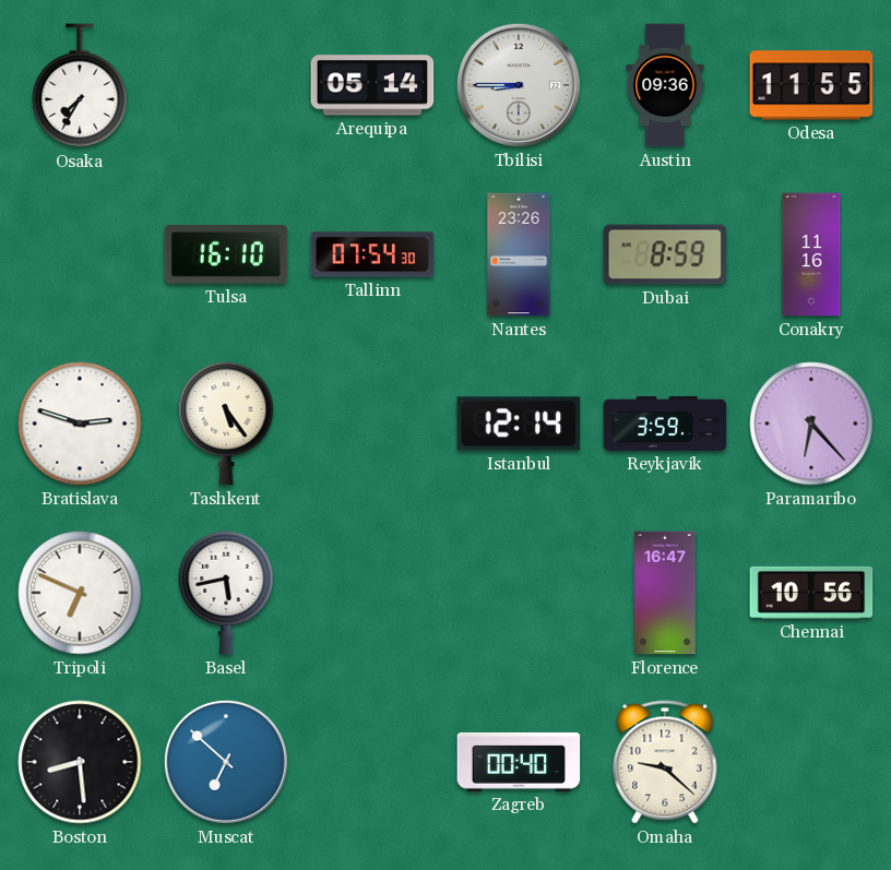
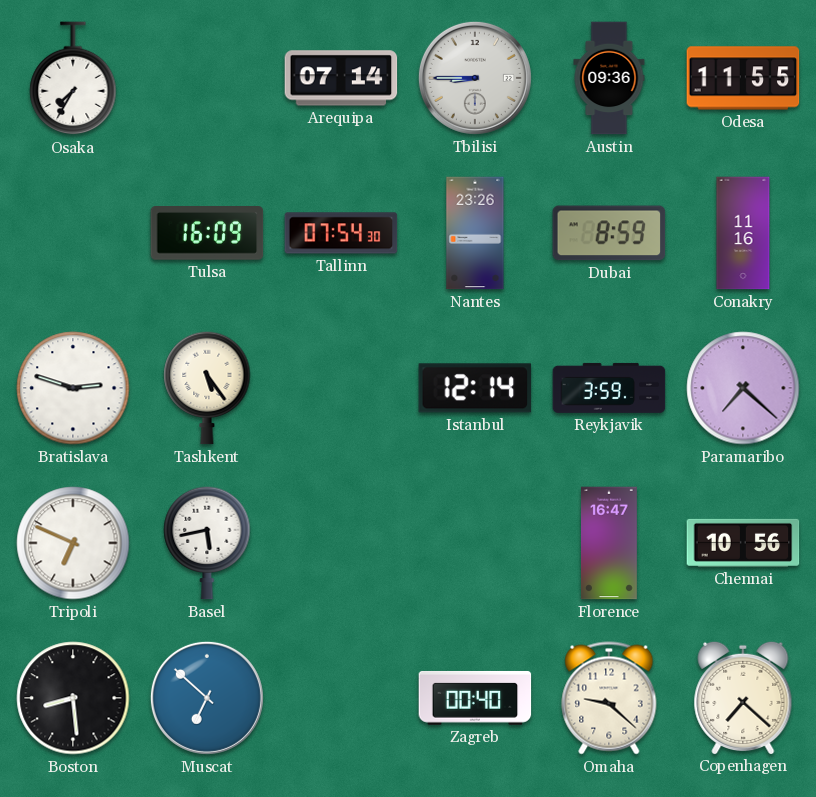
Arequipa: 05:14 -> 07:14 (341, 78)
Tulsa: 16:10 -> 16:09 (207, 234)
Paramaribo: 6:23 -> 7:22 (743, 388)
Copenhagen: none -> 7:22 (743, 697)
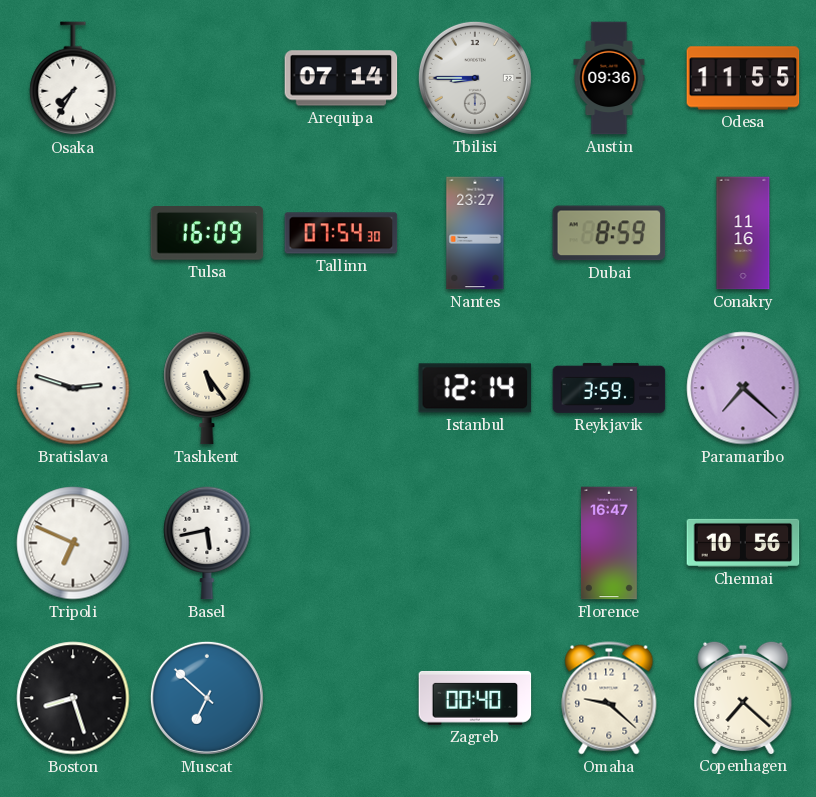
Nantes: 23:26 -> 23:27 (475, 233)
Boston: 8:29 -> 8:27 (73, 698)
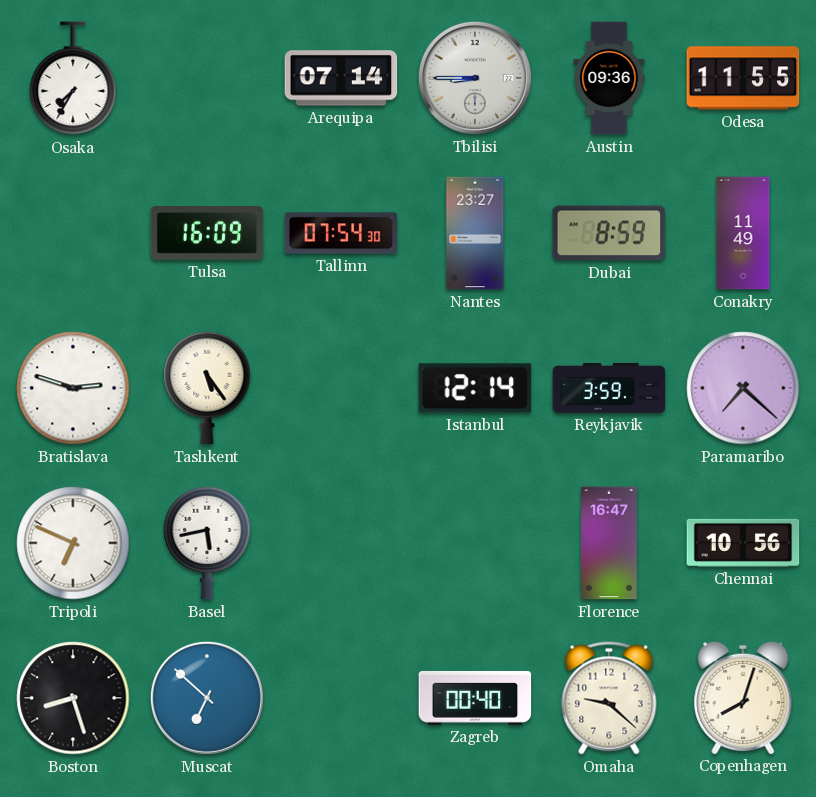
Conakry: 11:16 -> 11:49 (743, 233)
Copenhagen: 7:22 -> 8:03 (743, 697)
